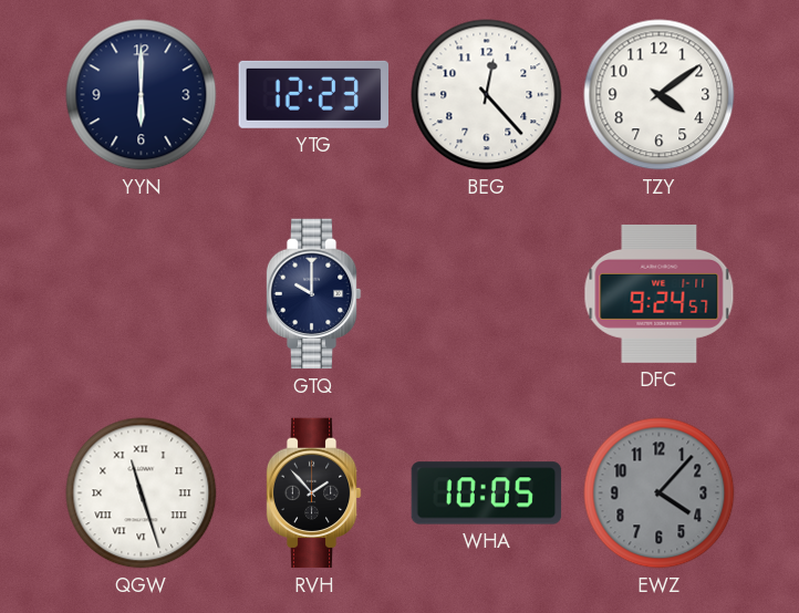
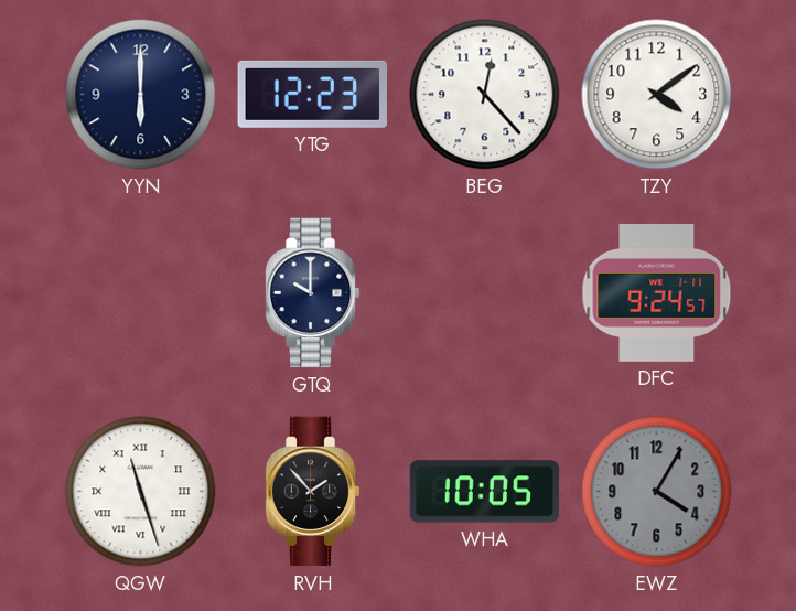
EWZ: 4:07 -> 4:05 (657, 492)
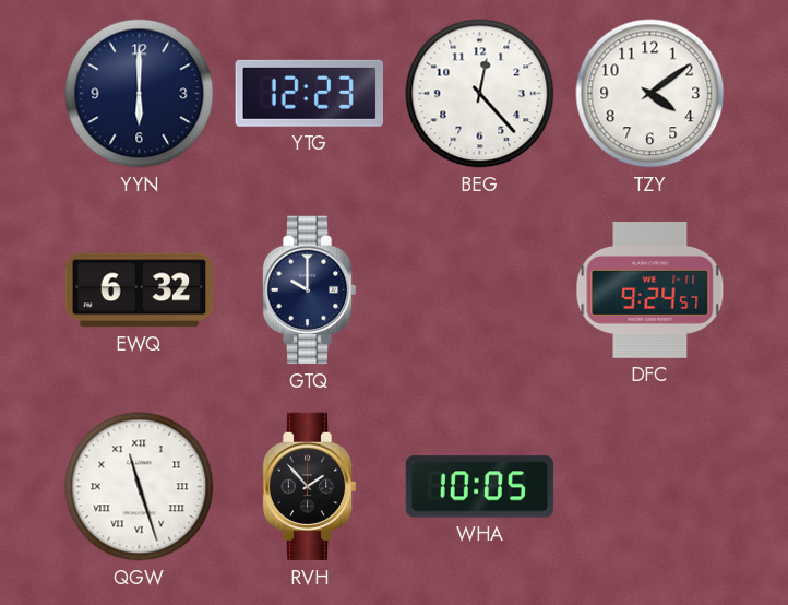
EWQ: none -> 6:32 (140, 290)
EWZ: 4:05 -> none (657, 492)
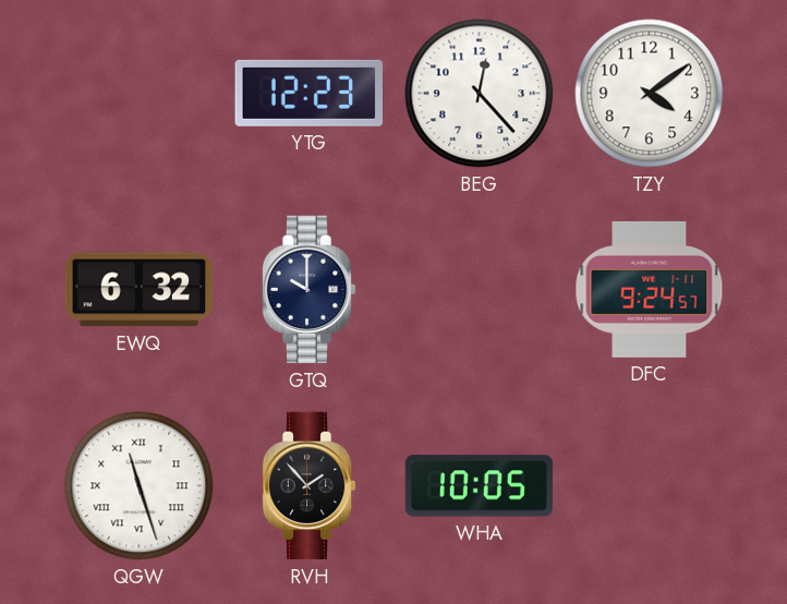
YYN: 6:00 -> none (140, 94)
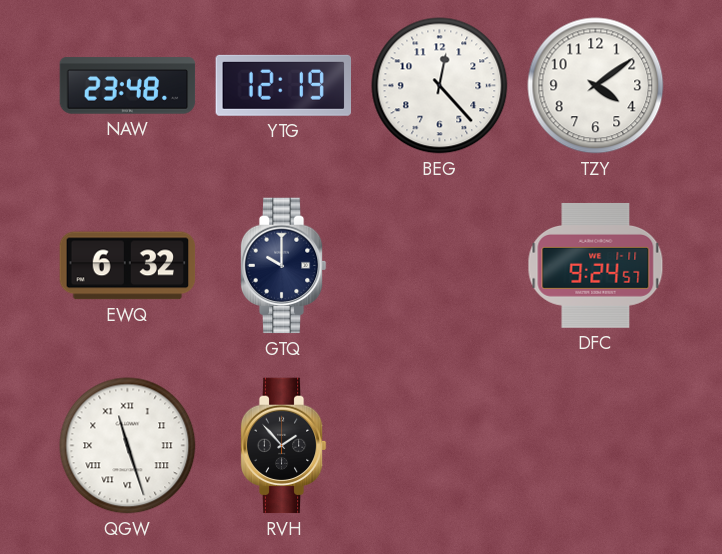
NAW: none -> 23:48 (128, 86)
YTG: 12:23 -> 12:19 (283, 85)
WHA: 10:05 -> none (480, 486)
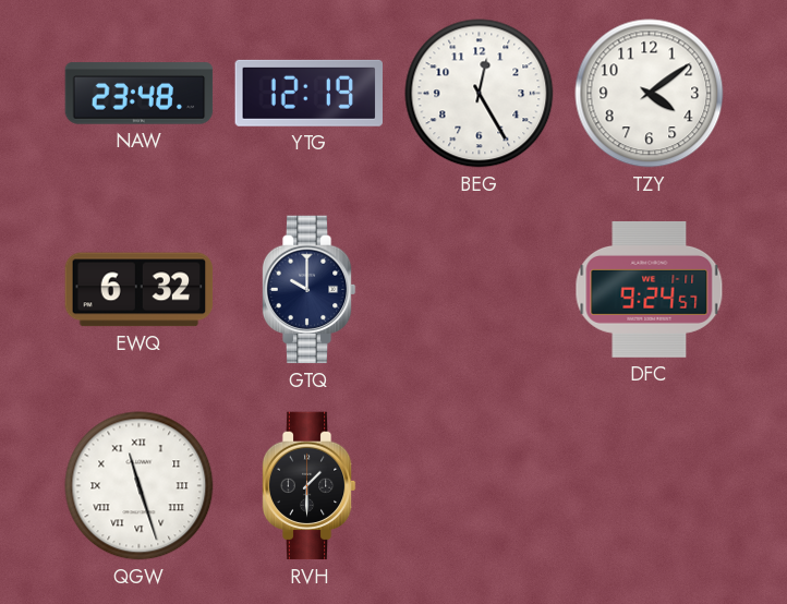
BEG: 12:23 -> 12:25 (480, 94)
RVH: 1:53 -> 1:30 (308, 486)
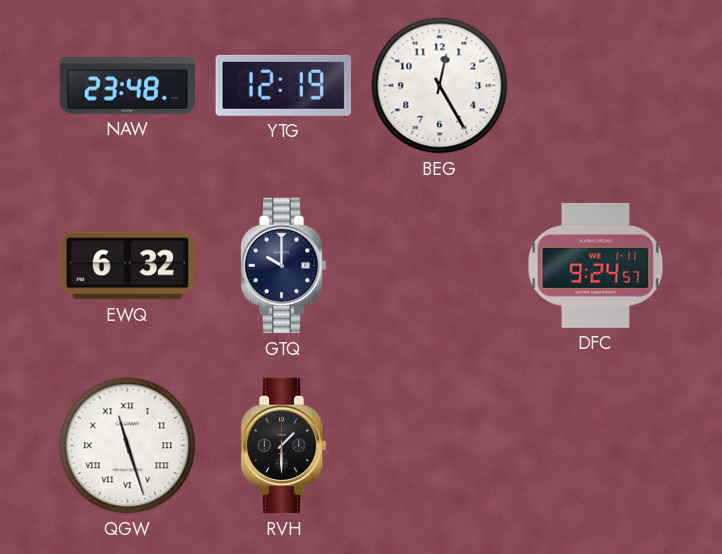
TZY: 4:09 -> none (650, 94)
